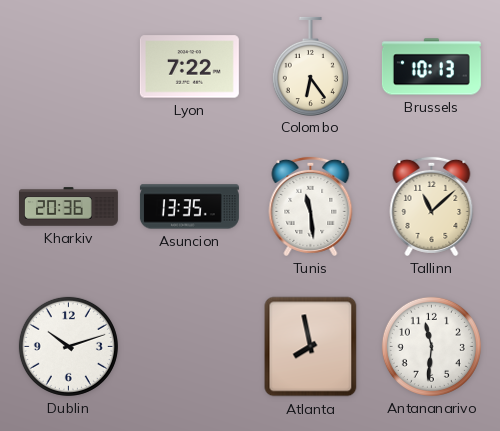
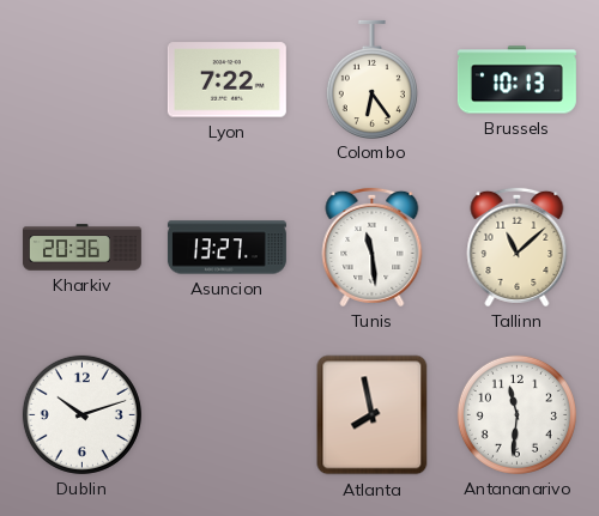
Asuncion: 13:35 -> 13:27 (226, 248)
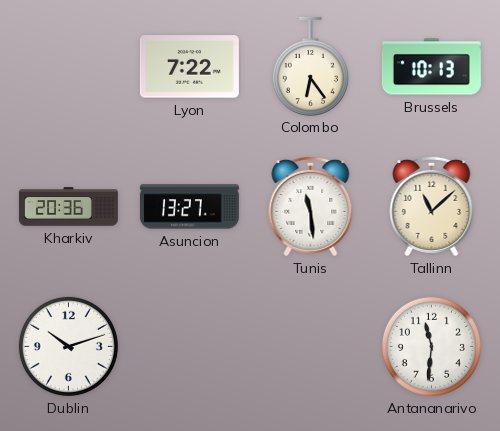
Atlanta: 7:58 -> none (373, 415)
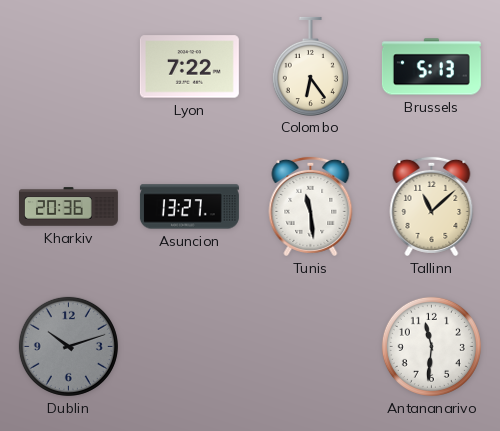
Brussels: 10:13 -> 5:13 (431, 67)
Dublin dial: white -> grey (68, 346)
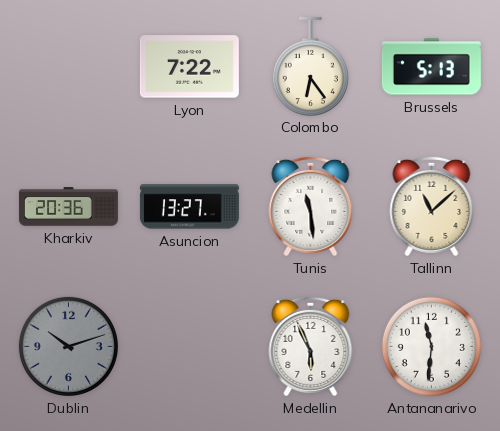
Medellin: none -> 5:56 (311, 346)
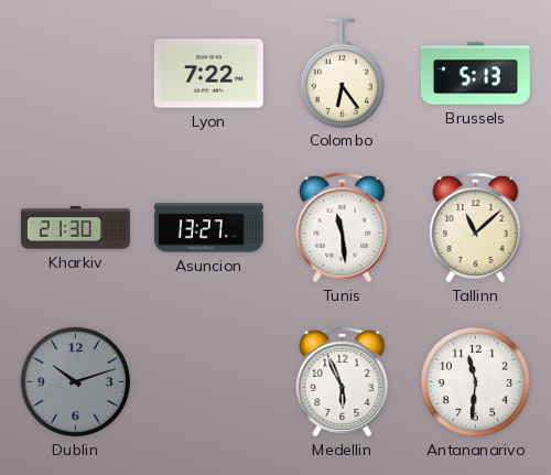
Kharkiv: 20:36 -> 21:30 (75, 228)
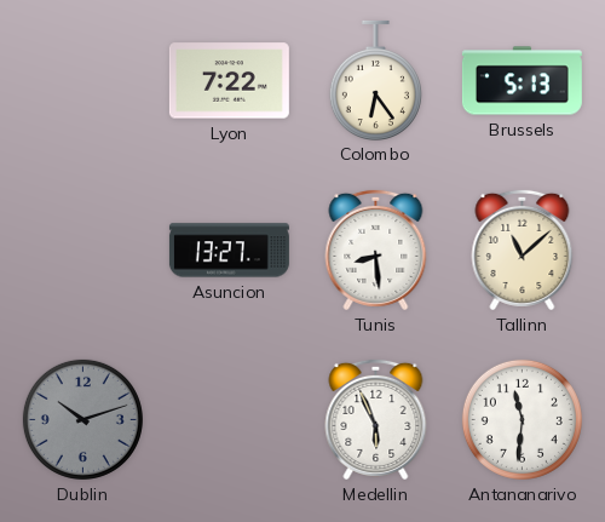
Kharkiv: 21:30 -> none (75, 228)
Tunis: 11:29 -> 8:29 (376, 249)
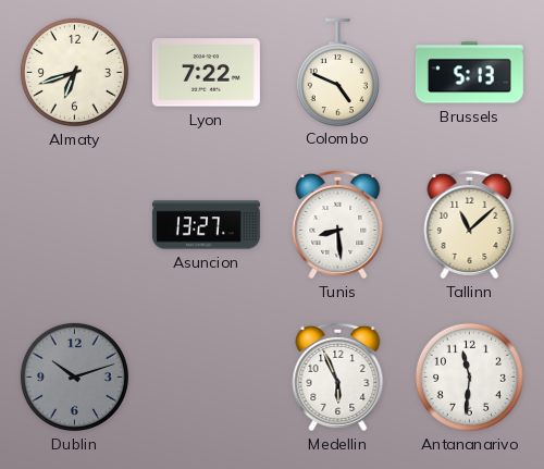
Almaty: none -> 6:42 (74, 72)
Colombo: 6:24 -> 4:49 (337, 72)
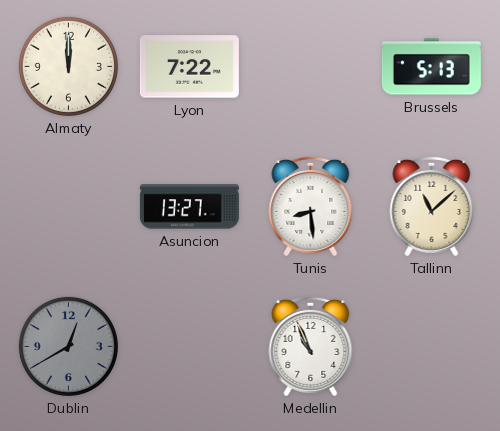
Almaty: 6:42 -> 12:00 (68, 66)
Colombo: 4:49 -> none (337, 72)
Dublin: 10:12 -> 12:40 (68, 346)
Medellin: 5:56 -> 10:56 (311, 346)
Antananarivo: 11:31 -> none (469, 377)
